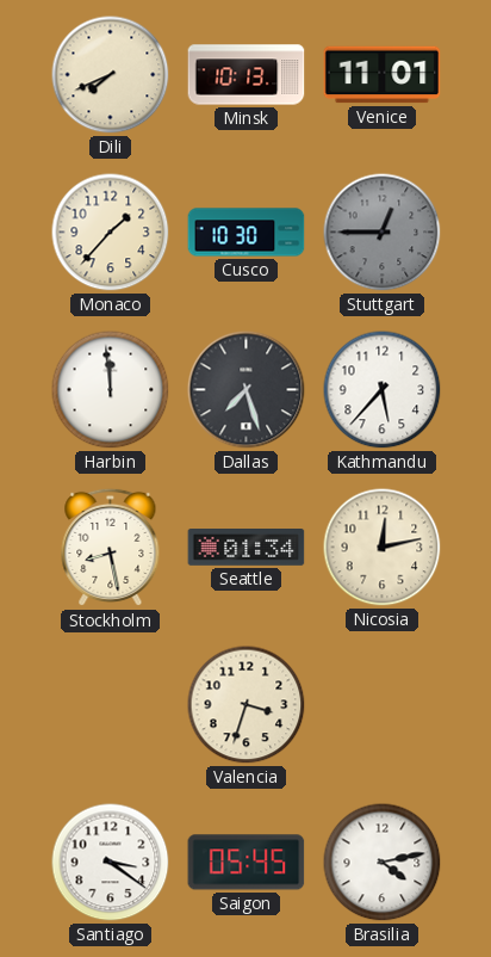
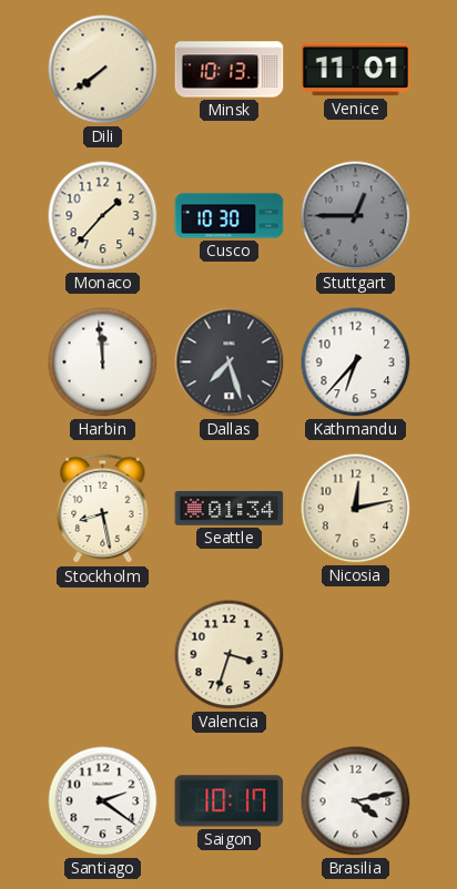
Dili: 7:41 -> 7:39 (103, 70)
Kathmandu: 5:37 -> 6:37 (356, 362)
Santiago: 3:21 -> 2:21 (103, 801)
Saigon: 05:45 -> 10:17 (230, 801)
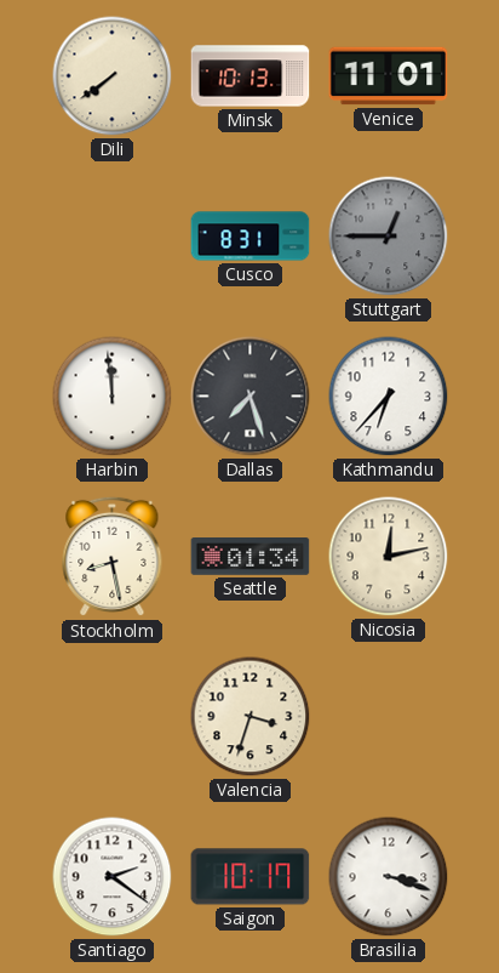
Monaco: 1:37 -> none (103, 216)
Cusco: 10:30 -> 8:31 (251, 237)
Brasilia: 4:13 -> 3:18 (389, 877)
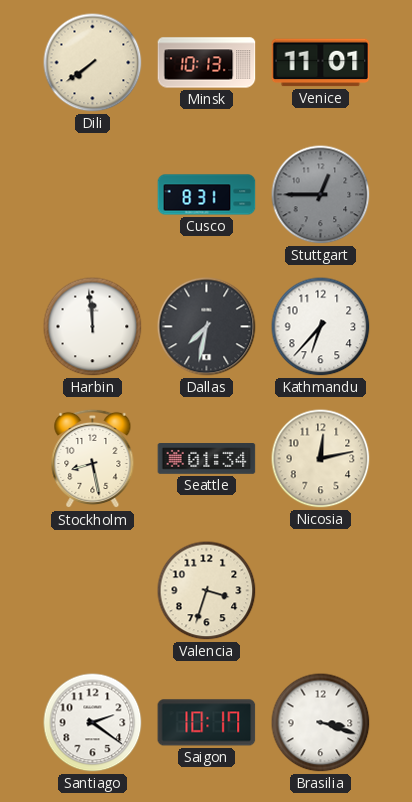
Dallas: 7:27 -> 7:32 (207, 327)
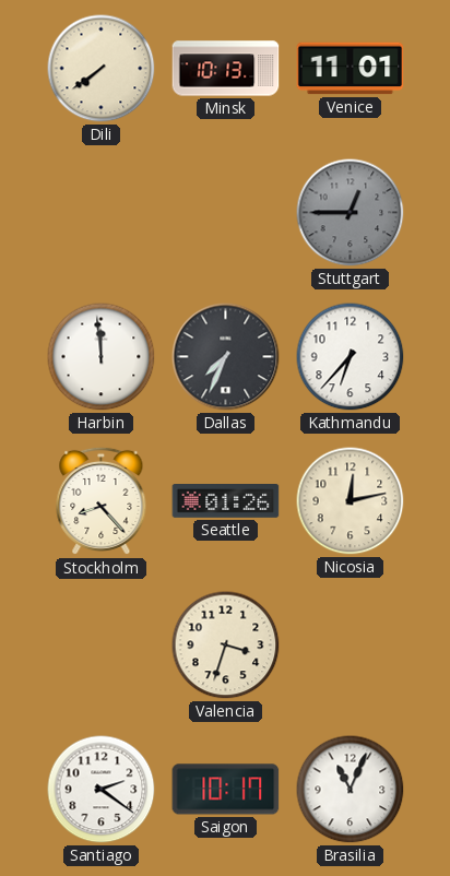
Cusco: 8:31 -> none (207, 195)
Dallas: 7:32 -> 7:34 (226, 357)
Stockholm: 8:28 -> 8:23 (102, 501)
Seattle: 01:34 -> 01:26 (226, 501)
Brasilia: 3:18 -> 11:04 (351, 790)
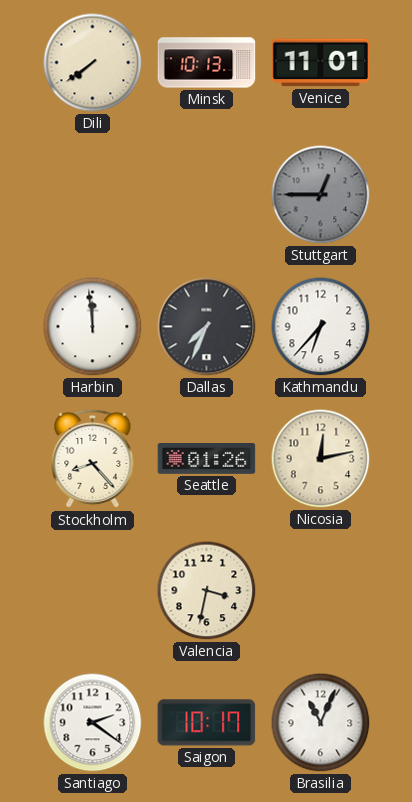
Valencia: 3:33 -> 3:32 (207, 591)
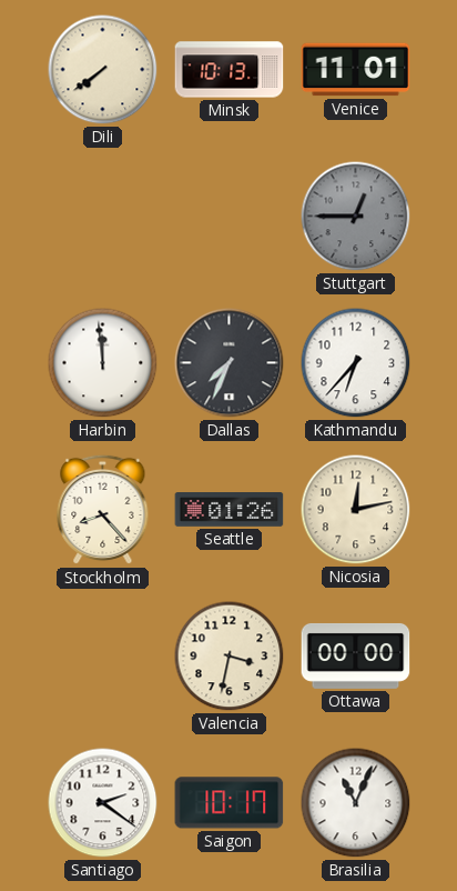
Ottawa: none -> 00:00 (356, 655)
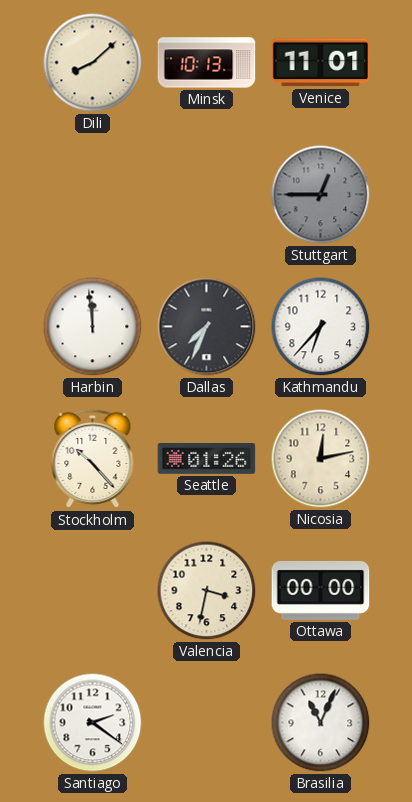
Dili: 7:39 -> 8:08 (93, 63)
Stockholm: 8:23 -> 10:23 (93, 459)
Saigon: 10:17 -> none (230, 803)
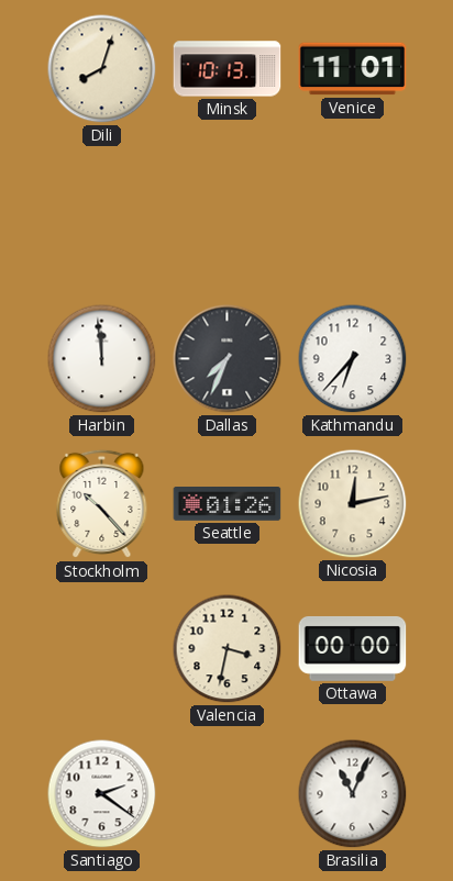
Dili: 8:08 -> 8:03 (102, 69)
Stuttgart: 12:45 -> none (321, 195)
